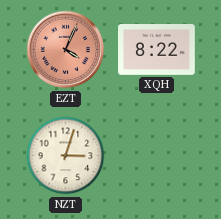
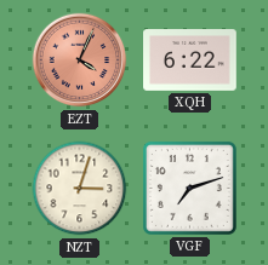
XQH: 8:22 -> 6:22 (190, 61)
VGF: none -> 7:12 (189, 188)
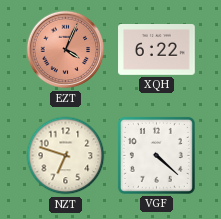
NZT: 3:03 -> 6:48 (66, 156)
VGF: 7:12 -> 4:22 (156, 155)
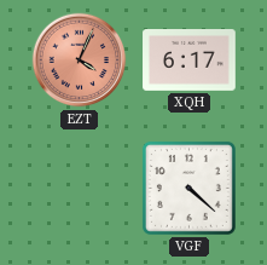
XQH: 6:22 -> 6:17 (190, 61)
NZT: 6:48 -> none (66, 156)
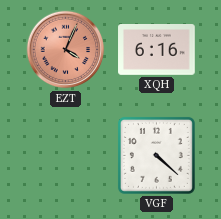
XQH: 6:17 -> 6:16 (157, 50)
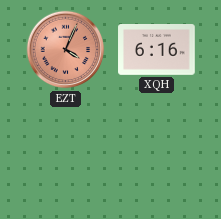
VGF: 4:22 -> none (156, 155)
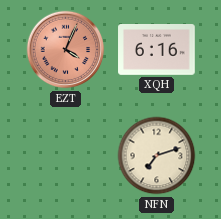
NFN: none -> 7:12 (157, 156)
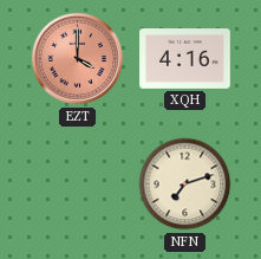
EZT: 4:04 -> 4:00 (78, 59)
XQH: 6:16 -> 4:16 (185, 59)
